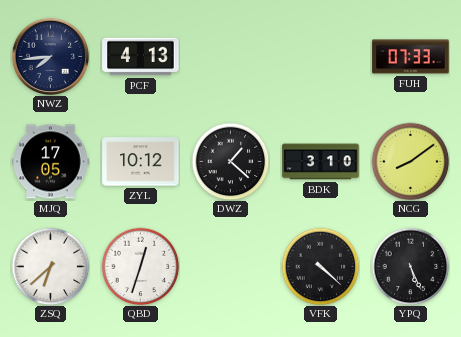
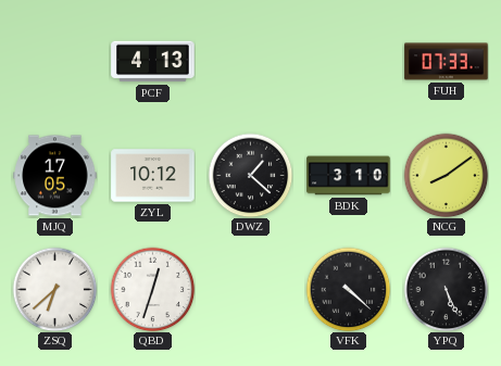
NWZ: 7:44 -> none (50, 56)
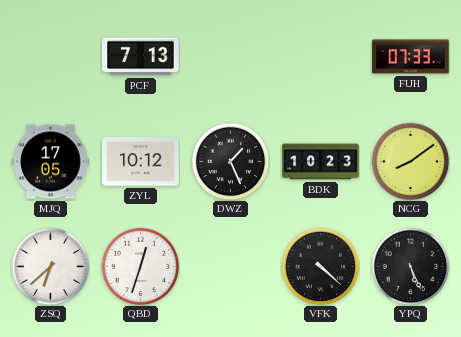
PCF: 4:13 -> 7:13 (141, 57)
DWZ: 1:22 -> 1:26 (230, 161)
BDK: 3:10 -> 10:23 (321, 162)
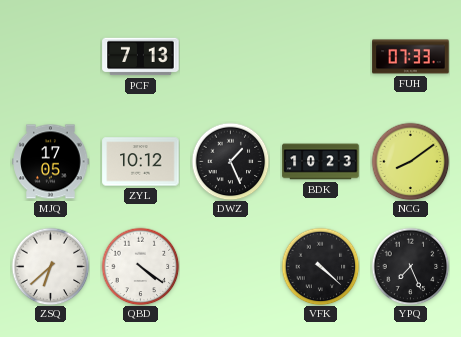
QBD: 12:33 -> 4:21 (140, 266)
YPQ: 5:26 -> 7:26 (410, 266)
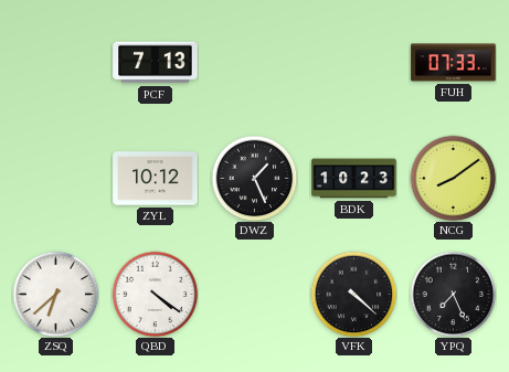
MJQ: 17:05 -> none (51, 162)
